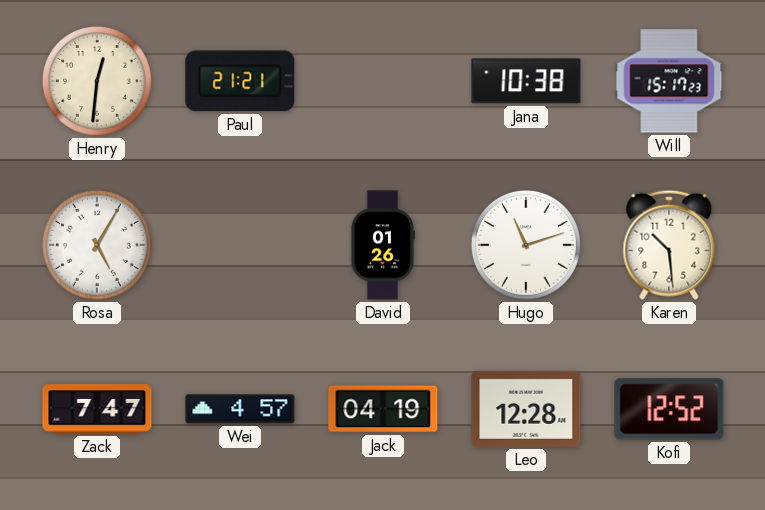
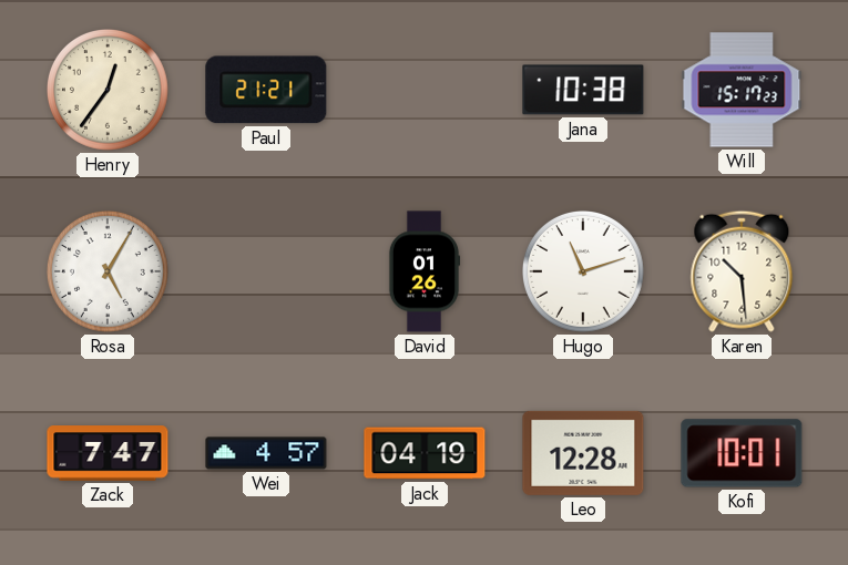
Henry: 12:31 -> 12:36 (108, 90)
Kofi: 12:52 -> 10:01 (742, 453)
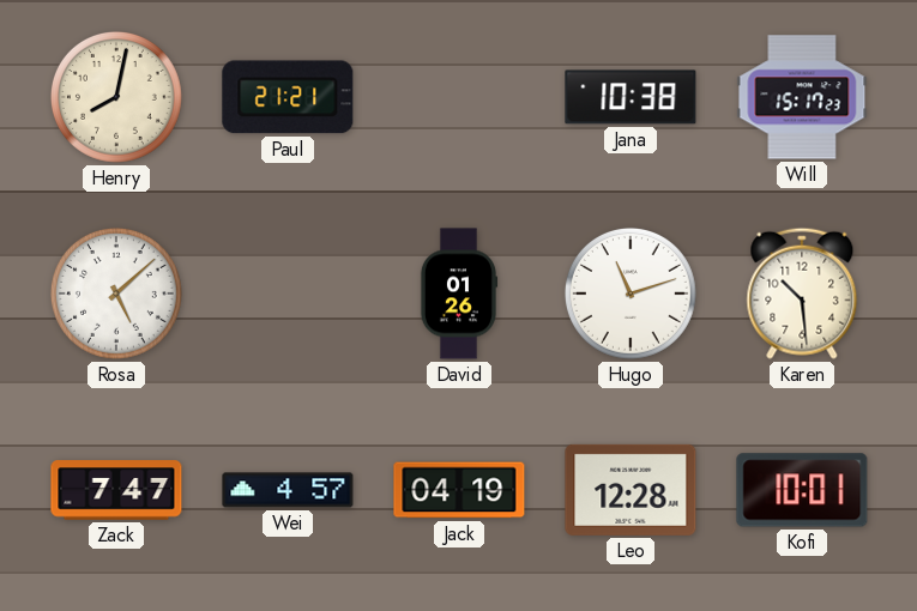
Henry: 12:36 -> 8:02 (116, 97)
Rosa: 5:05 -> 5:08 (116, 294)
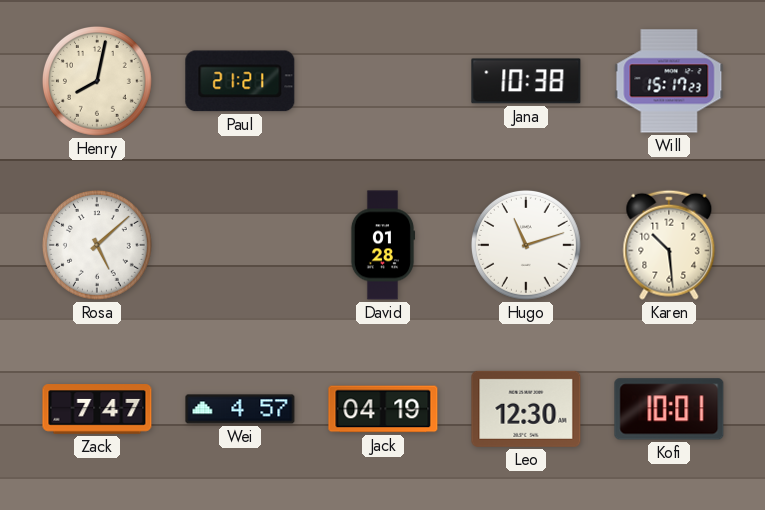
David: 01:26 -> 01:28 (383, 245)
Leo: 12:28 -> 12:30 (526, 409)
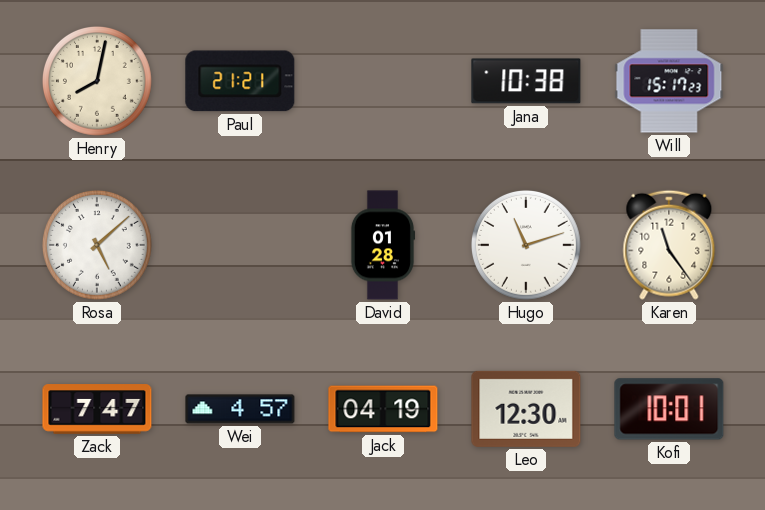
Karen: 10:29 -> 11:24 (669, 245)
